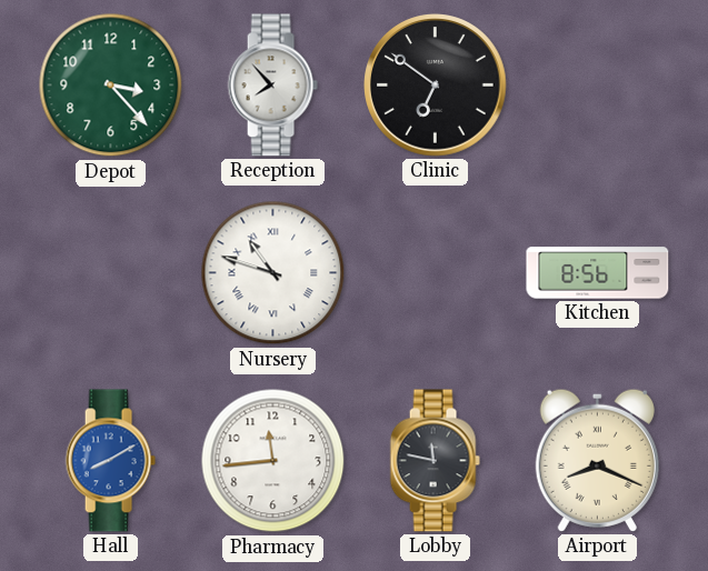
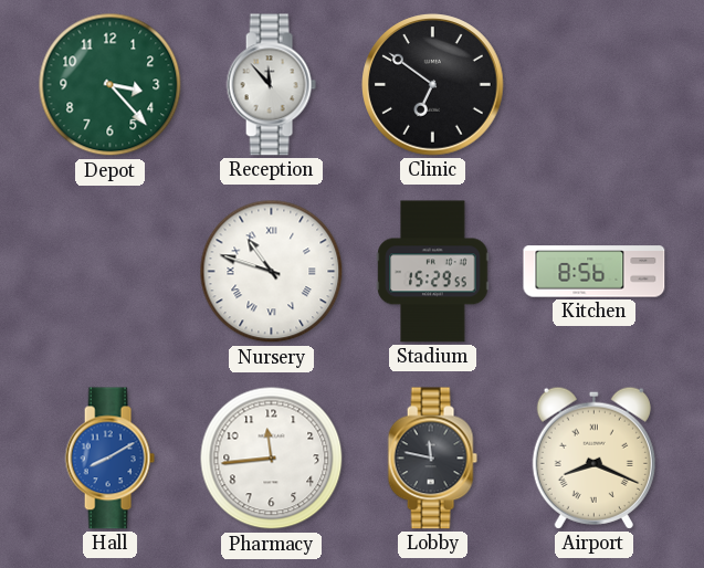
Reception: 7:53 -> 11:53 (271, 85)
Stadium: none -> 15:29 (433, 272)
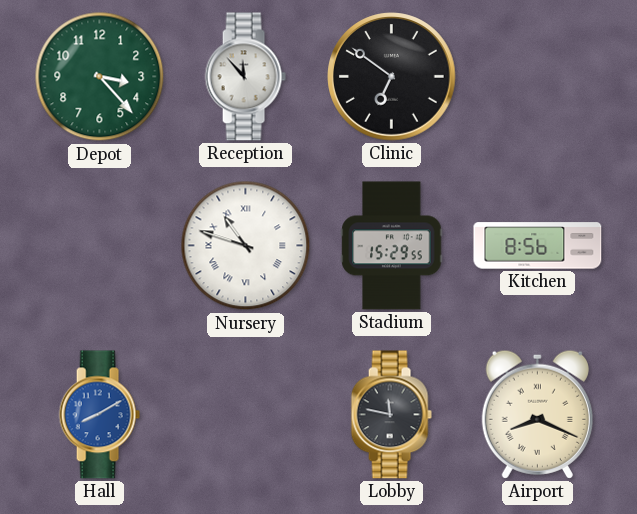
Pharmacy: 11:44 -> none (272, 459)
